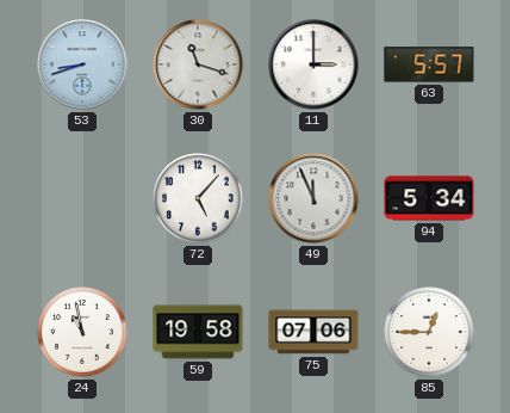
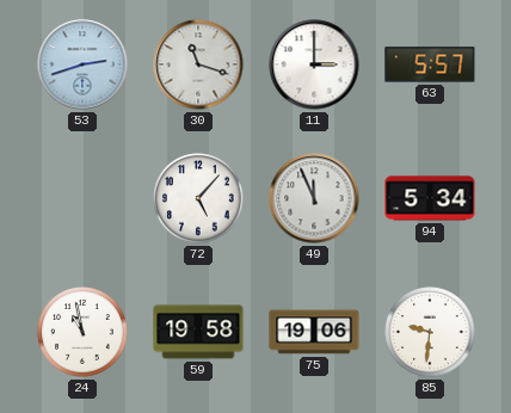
53: 8:42 -> 2:42 (82, 64)
75: 07:06 -> 19:06 (314, 332)
85: 12:45 -> 9:31 (430, 332)
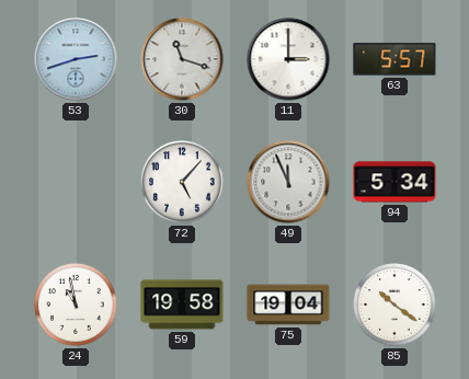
75: 19:06 -> 19:04 (288, 305)
85: 9:31 -> 10:21 (394, 305)
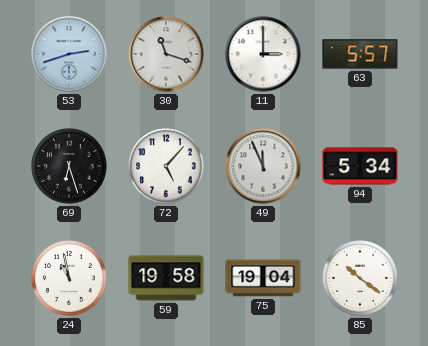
69: none -> 6:27 (69, 166)
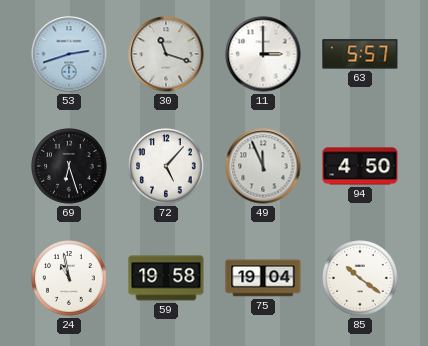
94: 5:34 -> 4:50 (360, 166)
